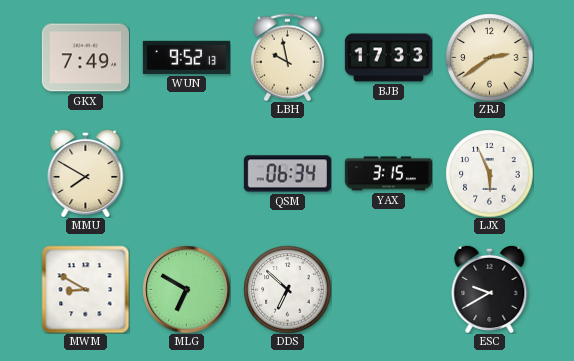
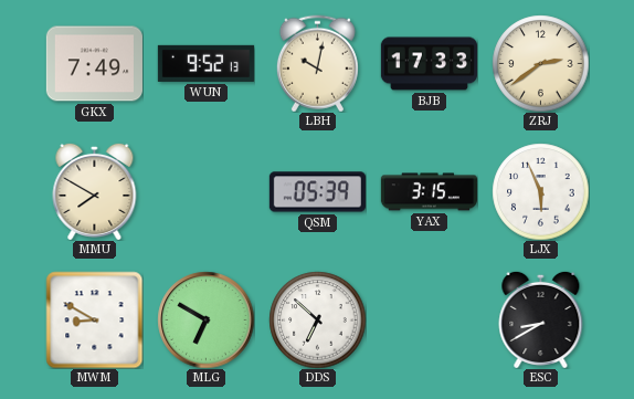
LBH: 9:58 -> 10:02 (317, 63)
QSM: 06:34 -> 05:39 (317, 192)
ESC: 9:40 -> 8:40 (541, 319)
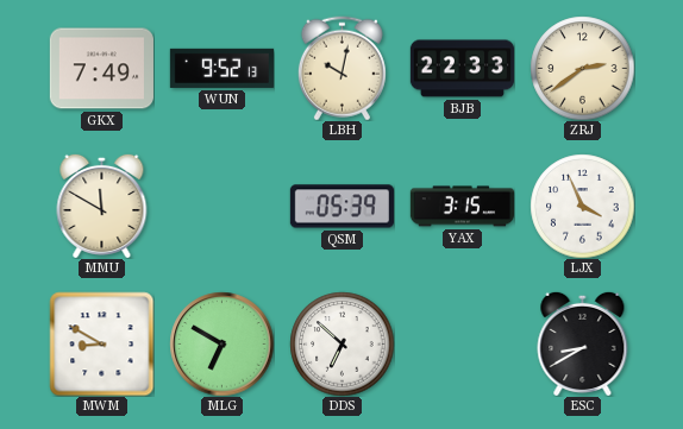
BJB: 17:33 -> 22:33 (462, 69)
MMU: 7:50 -> 11:50 (102, 206)
LJX: 5:56 -> 3:56 (582, 206)
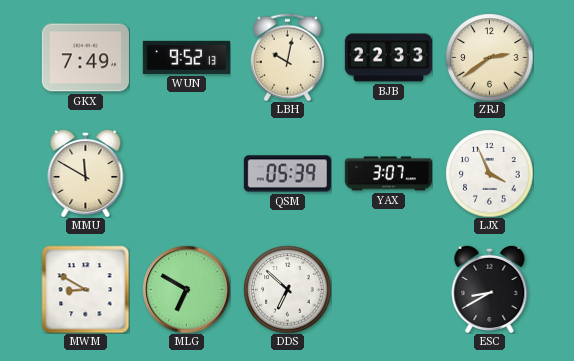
YAX: 3:15 -> 3:07 (388, 174)
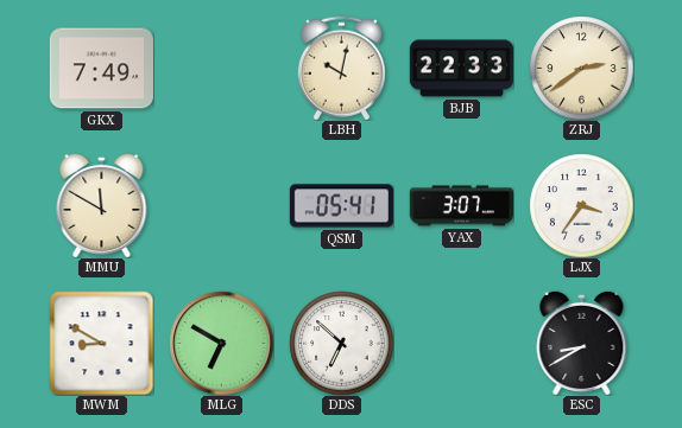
WUN: 9:52 -> none (186, 57)
QSM: 05:39 -> 05:41 (341, 206)
LJX: 3:56 -> 3:36 (581, 205)
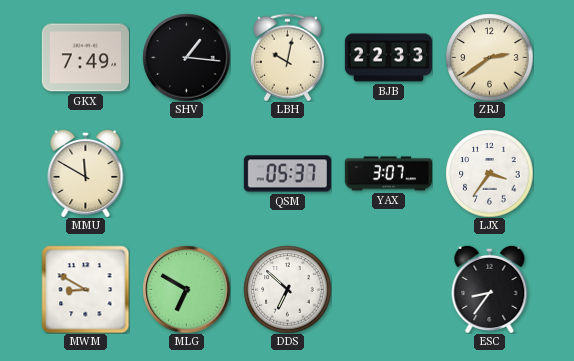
SHV: none -> 1:16 (186, 57)
QSM: 05:41 -> 05:37 (287, 174)
ESC: 8:40 -> 8:36 (490, 289)
